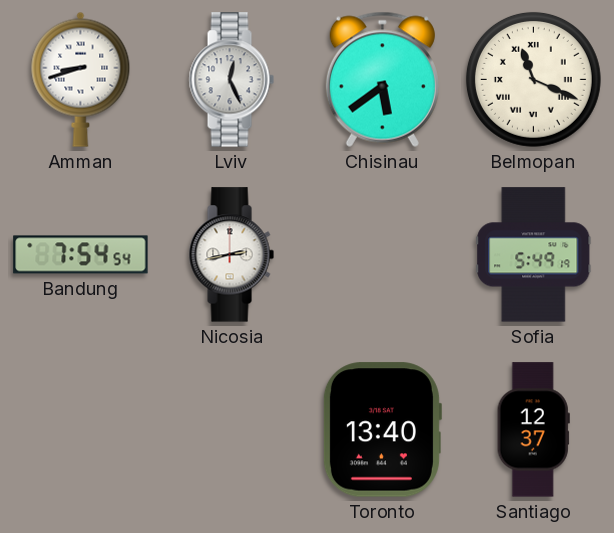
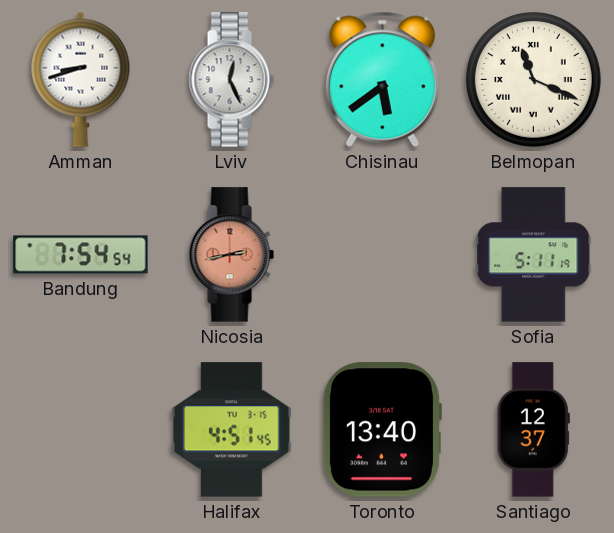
Nicosia dial: white -> salmon (231, 255)
Sofia: 5:49 -> 5:11 (534, 255)
Halifax: none -> 4:51 (232, 430)
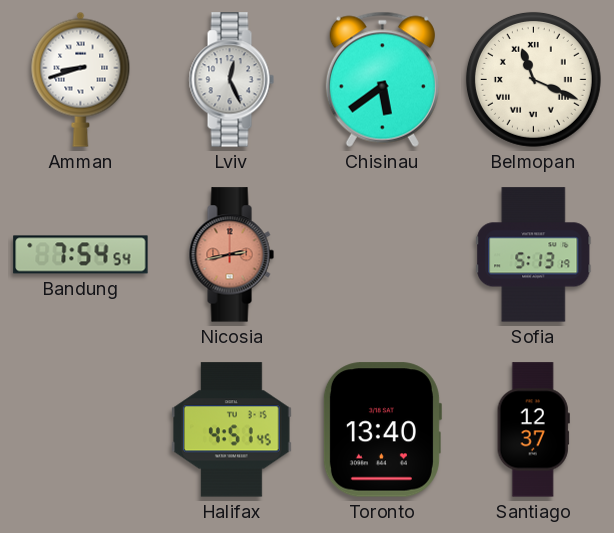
Sofia: 5:11 -> 5:13 (534, 255)
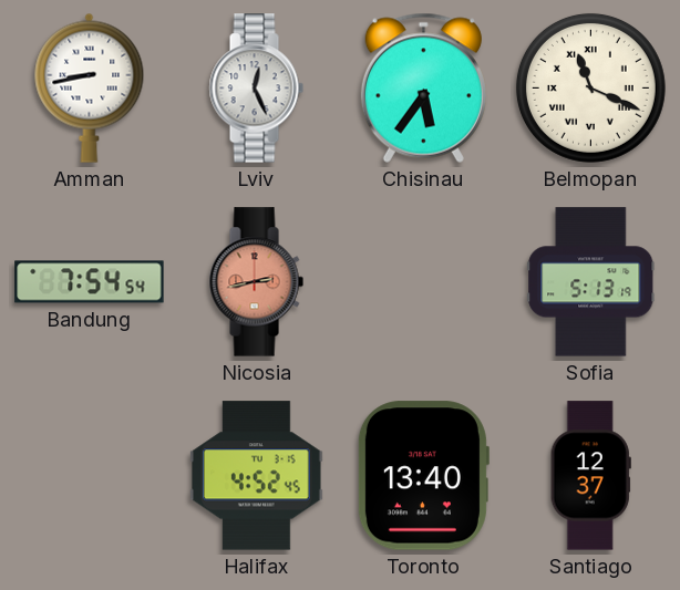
Amman: 8:42 -> 8:43 (90, 87)
Chisinau: 5:39 -> 5:36 (423, 87)
Halifax: 4:51 -> 4:52 (257, 476)
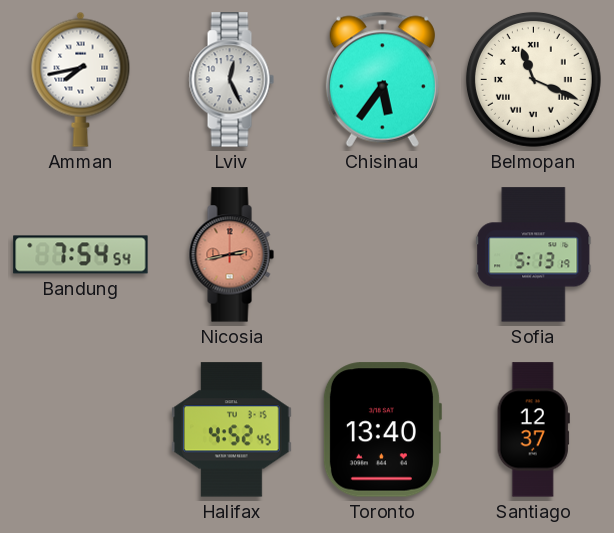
Amman: 8:43 -> 7:43 (81, 79)
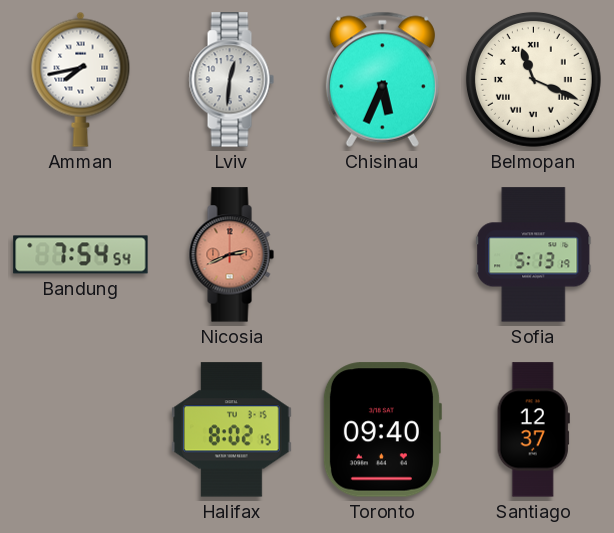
Lviv: 12:26 -> 12:31 (231, 80)
Chisinau: 5:36 -> 5:34 (382, 79)
Nicosia: 2:43 -> 2:41 (231, 255)
Halifax: 4:52 -> 8:02 (232, 430)
Toronto: 13:40 -> 09:40 (382, 430)
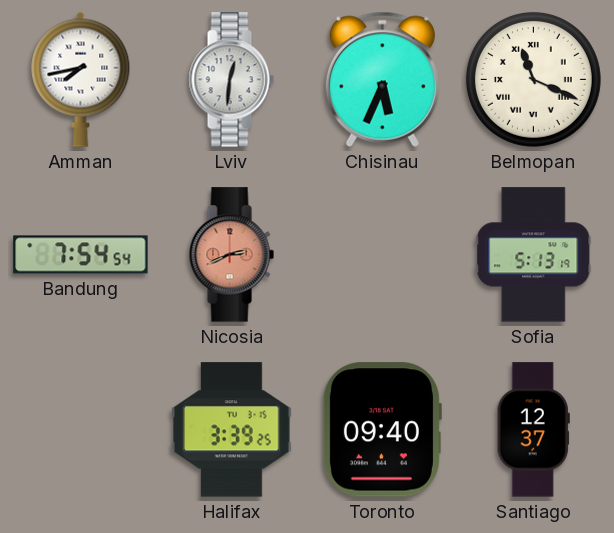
Halifax: 8:02 -> 3:39 (232, 430)
